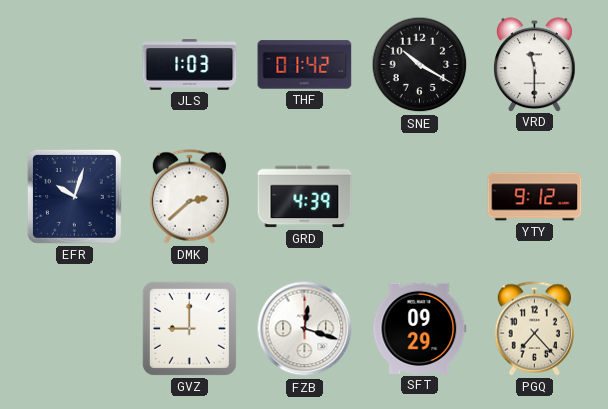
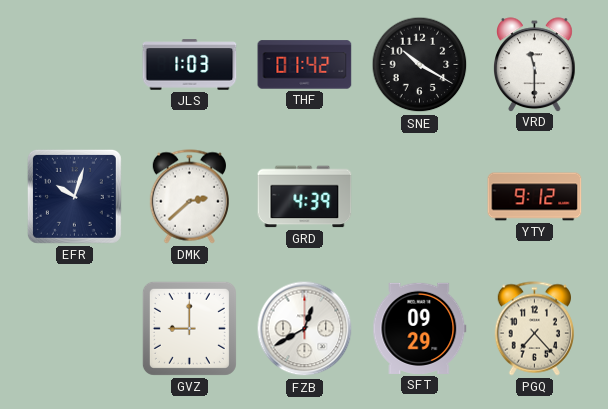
FZB: 12:18 -> 12:40 (305, 329)
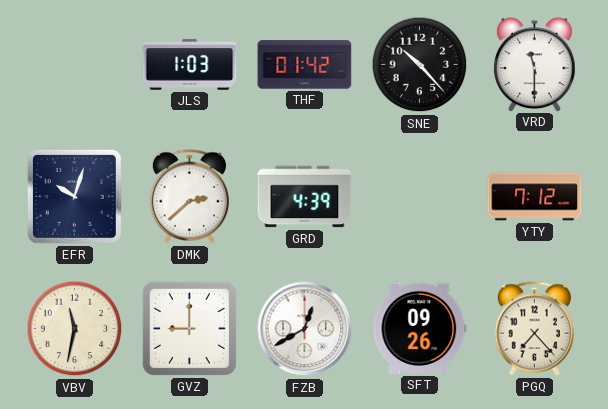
SNE: 10:20 -> 10:23 (420, 65)
YTY: 9:12 -> 7:12 (535, 197)
VBV: none -> 11:32 (75, 329)
SFT: 09:29 -> 09:26 (420, 328)
